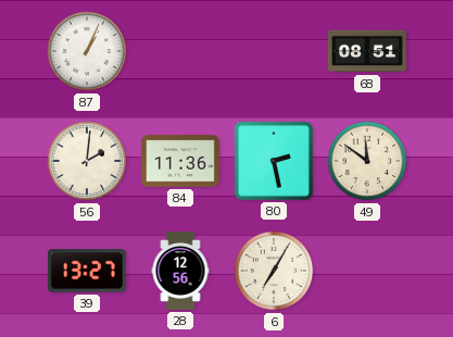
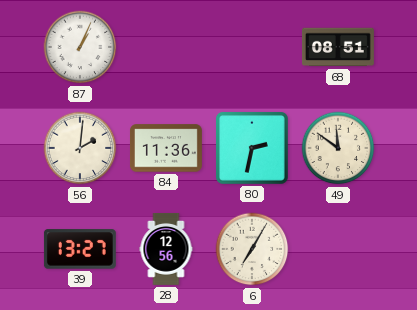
80: 2:28 -> 2:32 (252, 148)
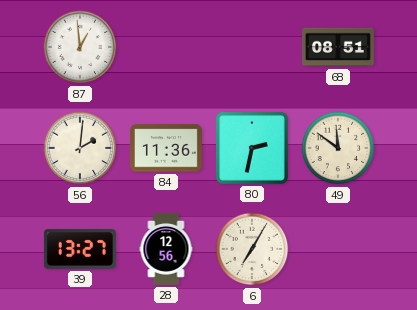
87: 1:04 -> 12:59 (80, 47)
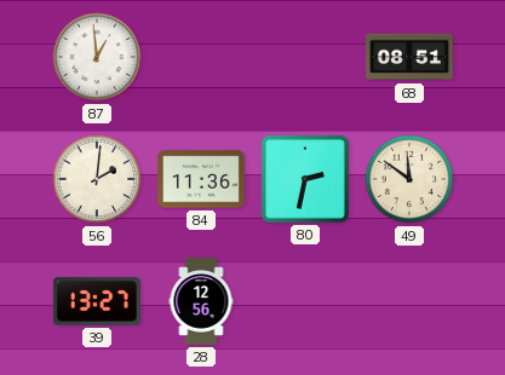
6: 7:05 -> none (252, 249)
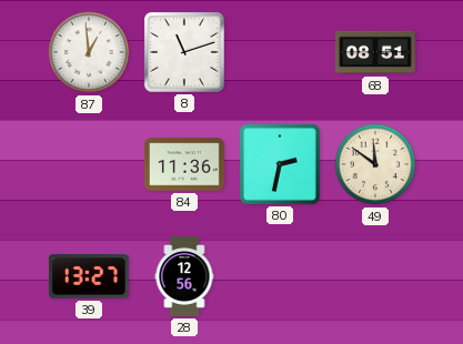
8: none -> 11:12 (184, 52)
56: 2:01 -> none (97, 179)
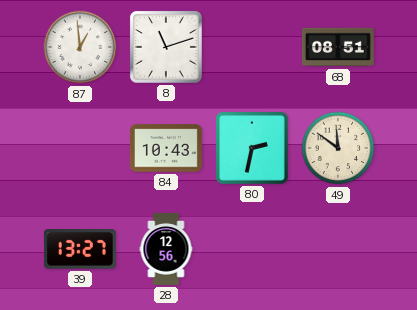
84: 11:36 -> 10:43 (166, 148)
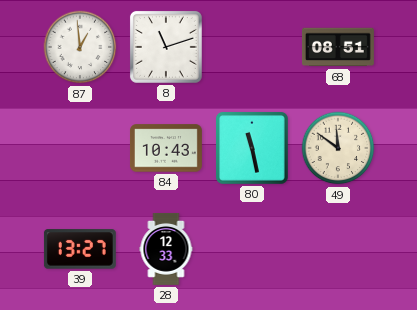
80: 2:32 -> 11:28 (252, 148)
28: 12:56 -> 12:33 (166, 250)
